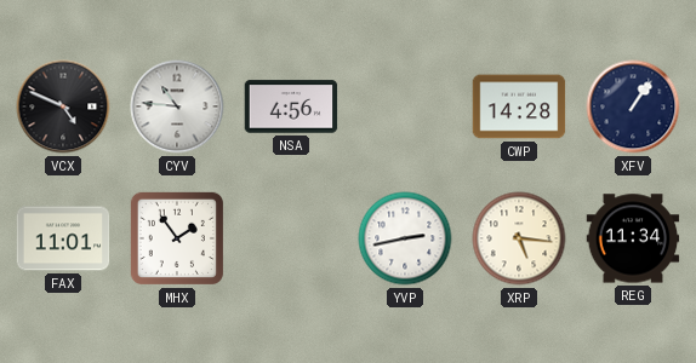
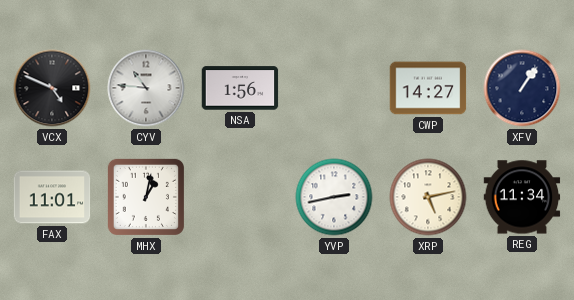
NSA: 4:56 -> 1:56 (240, 88)
CWP: 14:28 -> 14:27 (428, 88)
MHX: 1:54 -> 1:02 (146, 197)
XRP: 5:16 -> 5:13 (428, 197)
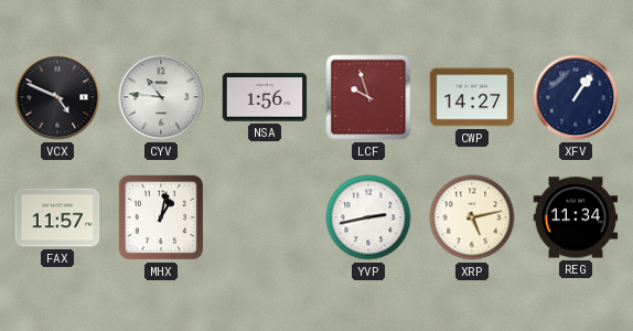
LCF: none -> 9:57 (368, 97)
FAX: 11:01 -> 11:57 (57, 217)
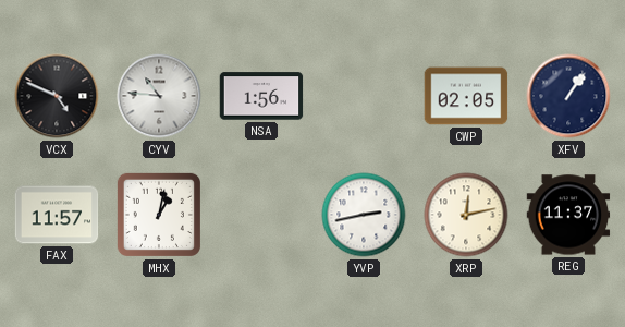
LCF: 9:57 -> none (368, 97)
CWP: 14:27 -> 02:05 (466, 96)
XRP: 5:13 -> 12:13 (466, 215)
REG: 11:34 -> 11:37 (568, 215)
